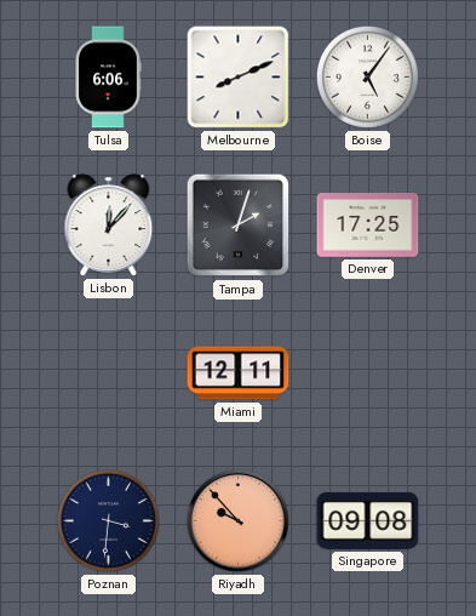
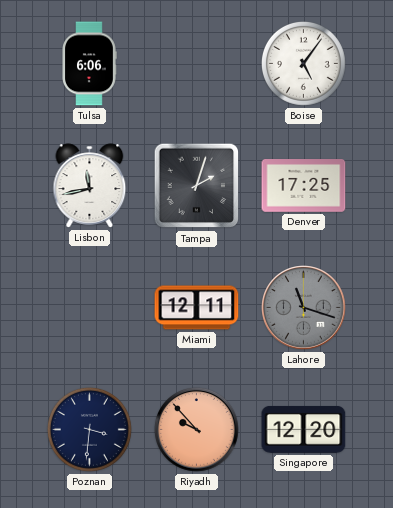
Melbourne: 8:11 -> none (239, 78)
Lisbon: 12:07 -> 11:43 (90, 186)
Lahore: none -> 11:18 (304, 308)
Singapore: 09:08 -> 12:20 (304, 429)
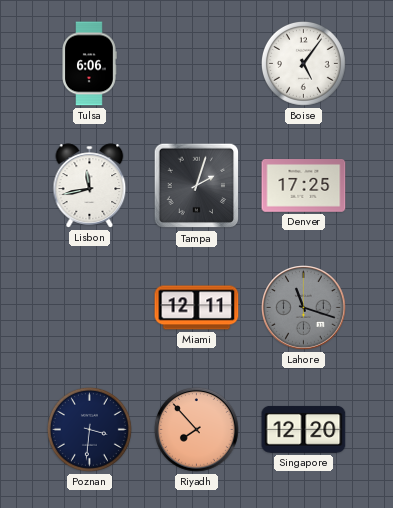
Riyadh: 9:53 -> 7:53 (197, 430)
